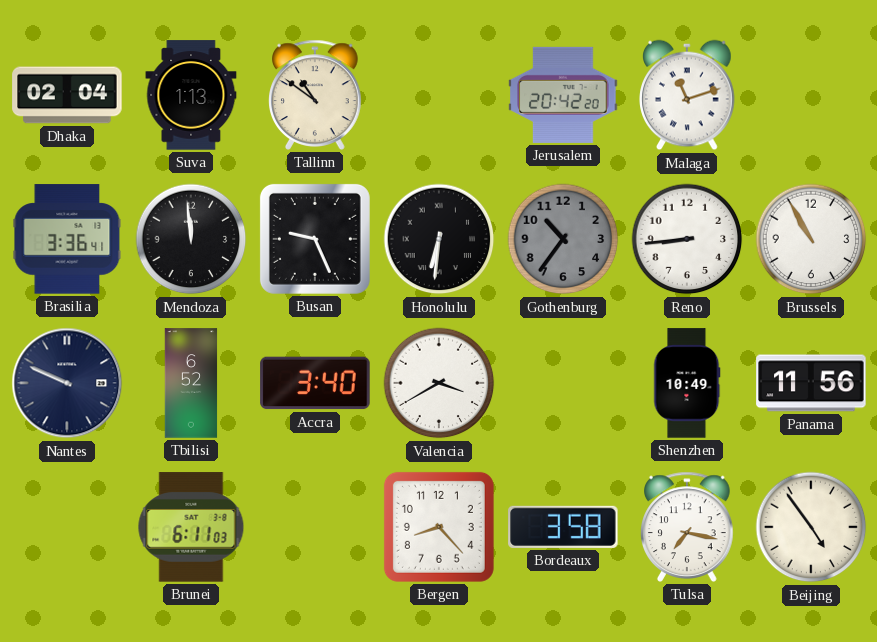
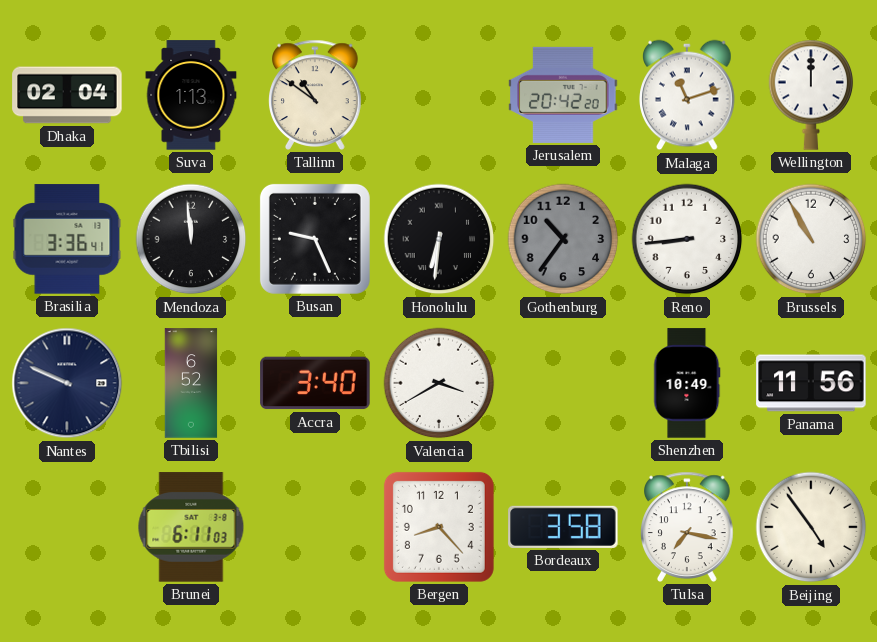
Wellington: none -> 12:00 (811, 95)
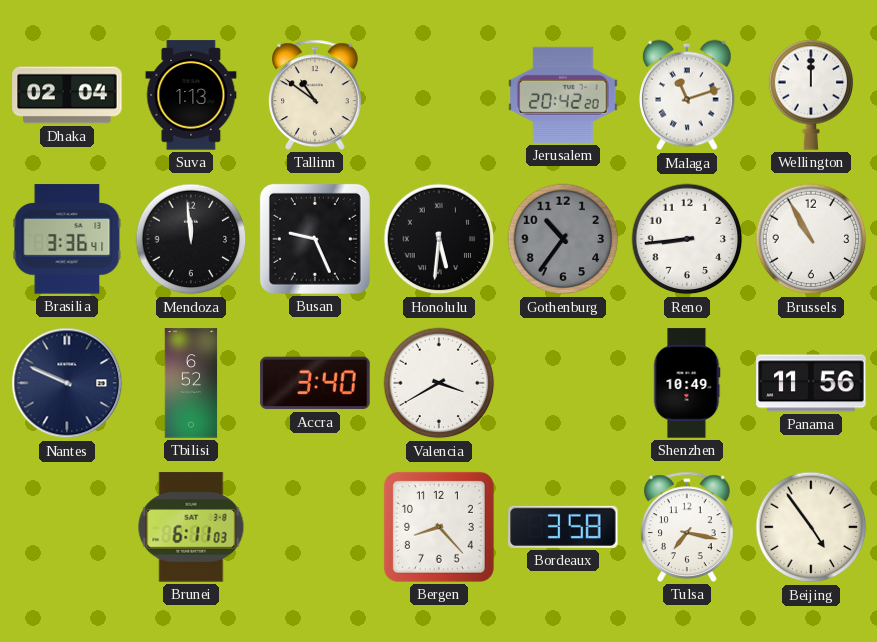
Honolulu: 6:31 -> 5:31 (439, 239)
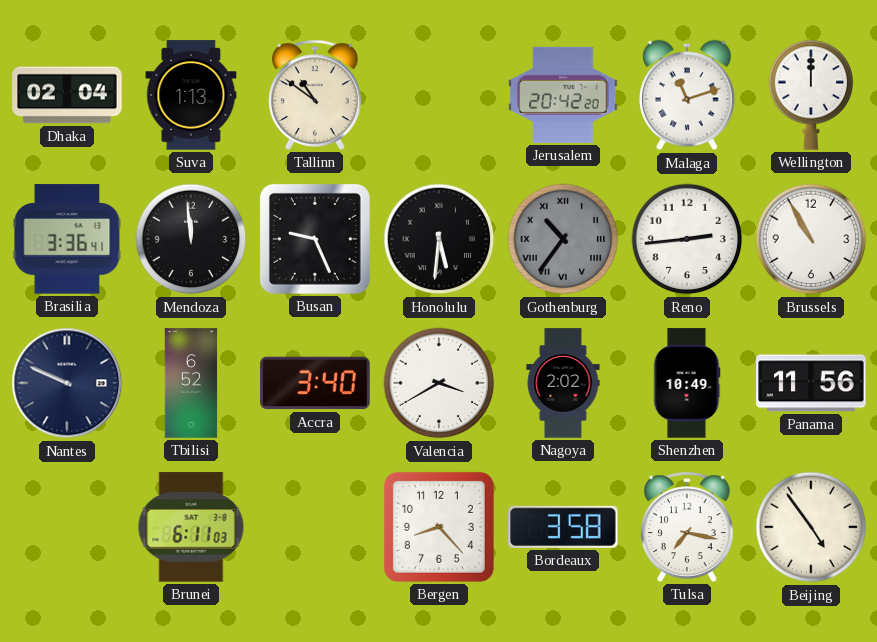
Gothenburg numerals: Arabic -> Roman (563, 239)
Reno: 8:44 -> 2:44 (687, 239)
Nagoya: none -> 2:02 (563, 383)
